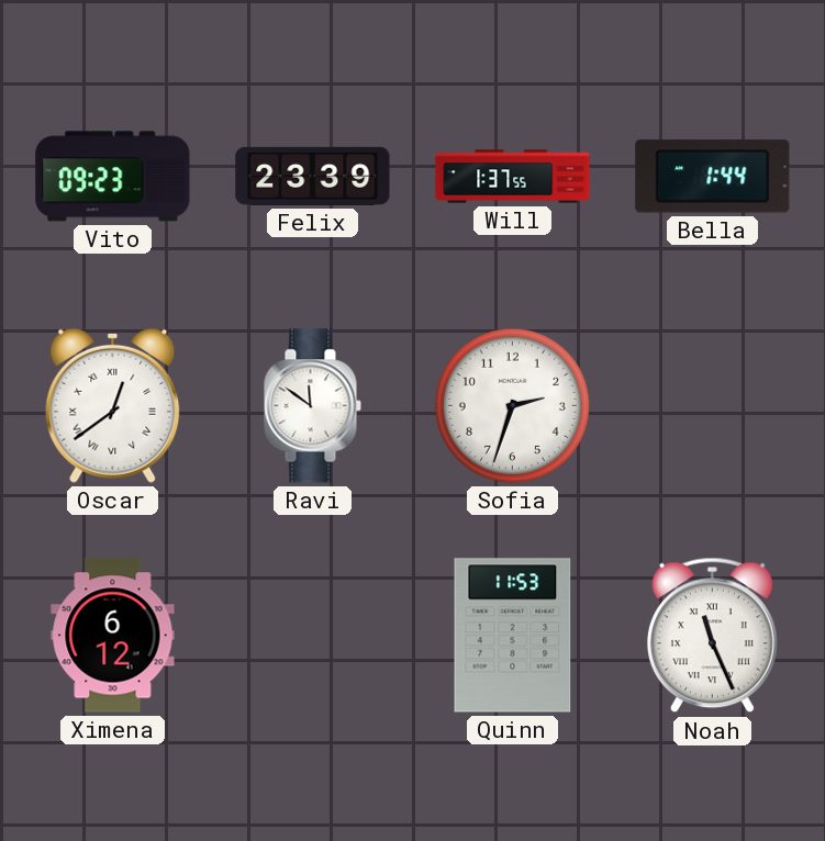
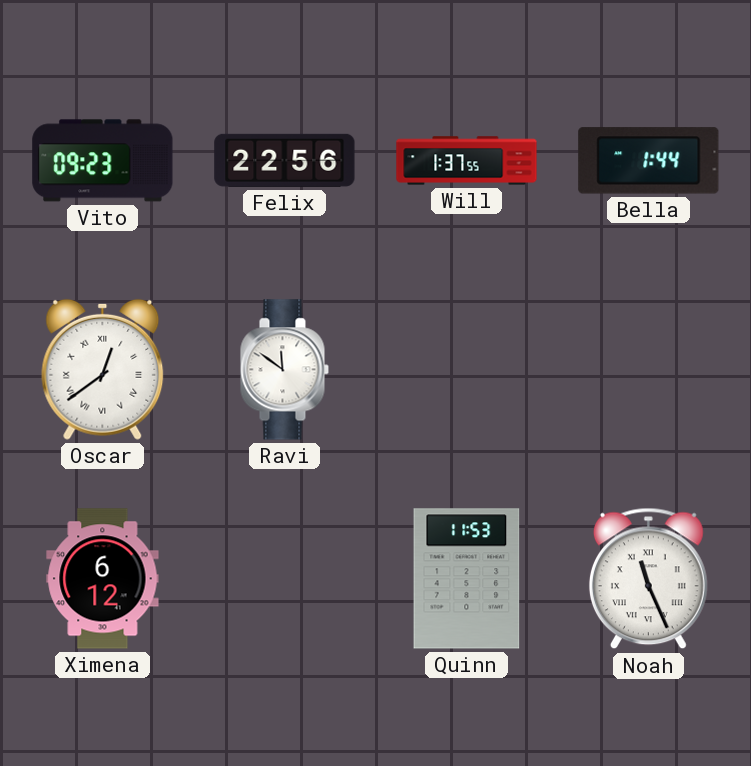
Felix: 23:39 -> 22:56 (285, 160)
Sofia: 2:33 -> none (512, 405)
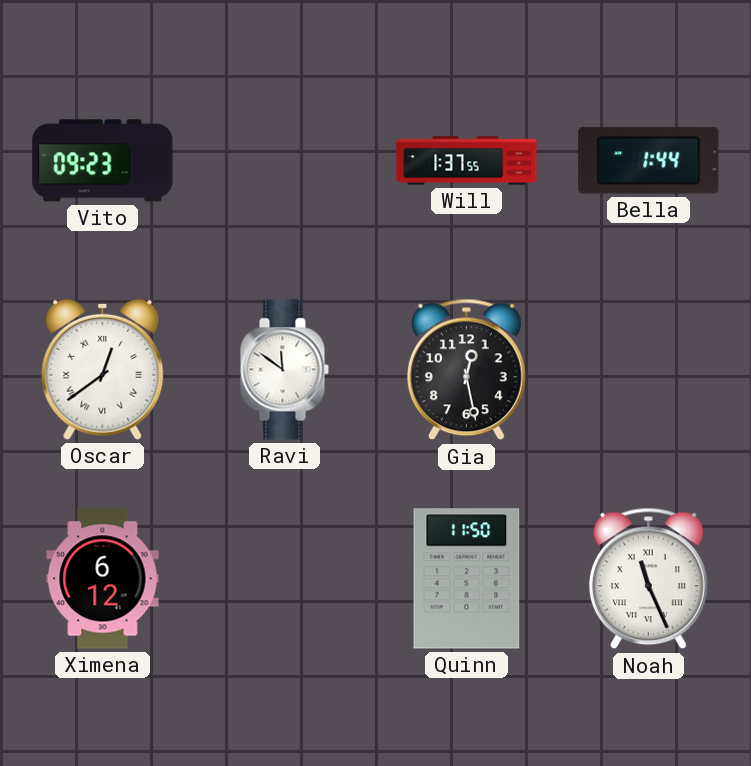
Felix: 22:56 -> none (285, 160)
Gia: none -> 12:28 (466, 370)
Quinn: 11:53 -> 11:50 (467, 579)
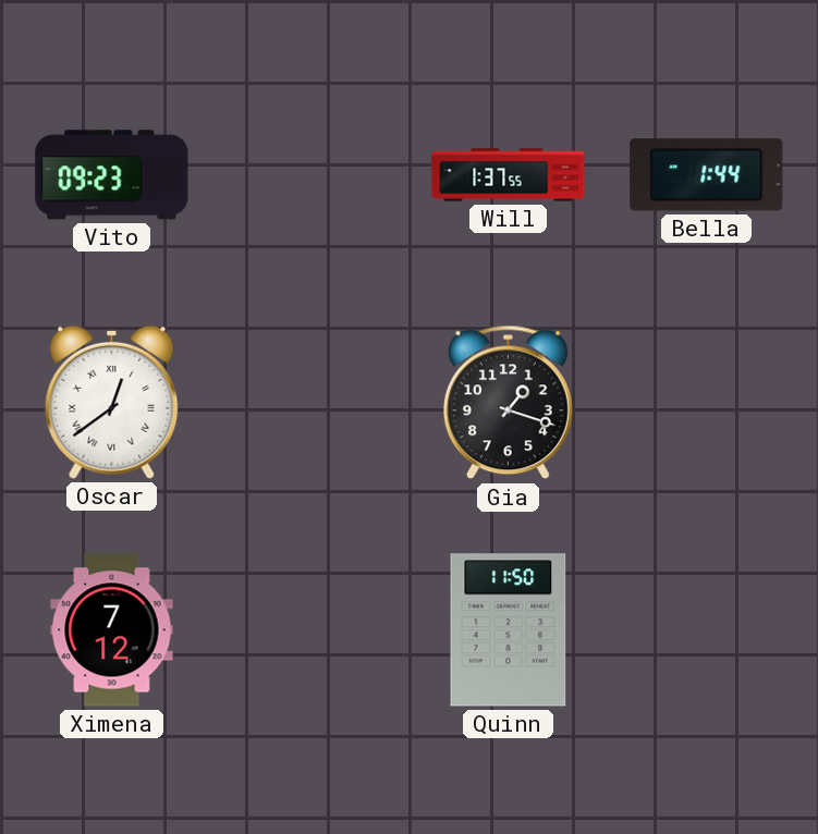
Ravi: 11:51 -> none (284, 370)
Gia: 12:28 -> 1:18 (508, 403)
Ximena: 6:12 -> 7:12 (112, 630)
Noah: 11:26 -> none (648, 579)
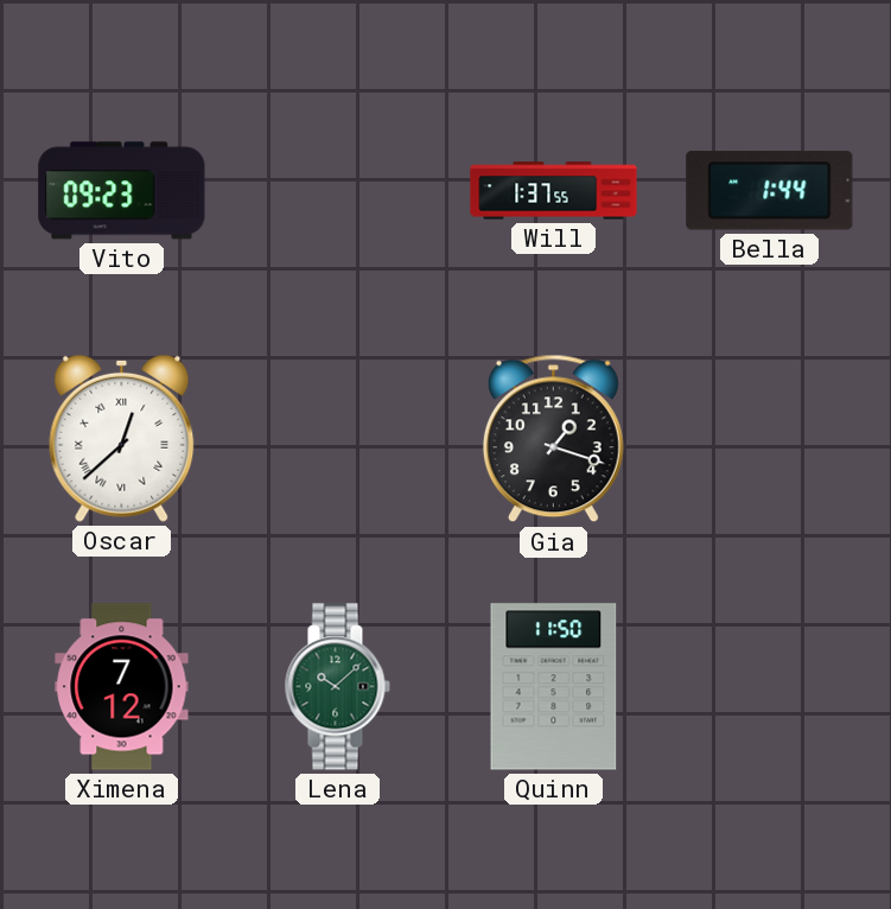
Oscar: 12:39 -> 12:38 (122, 438)
Lena: none -> 10:08 (337, 687)
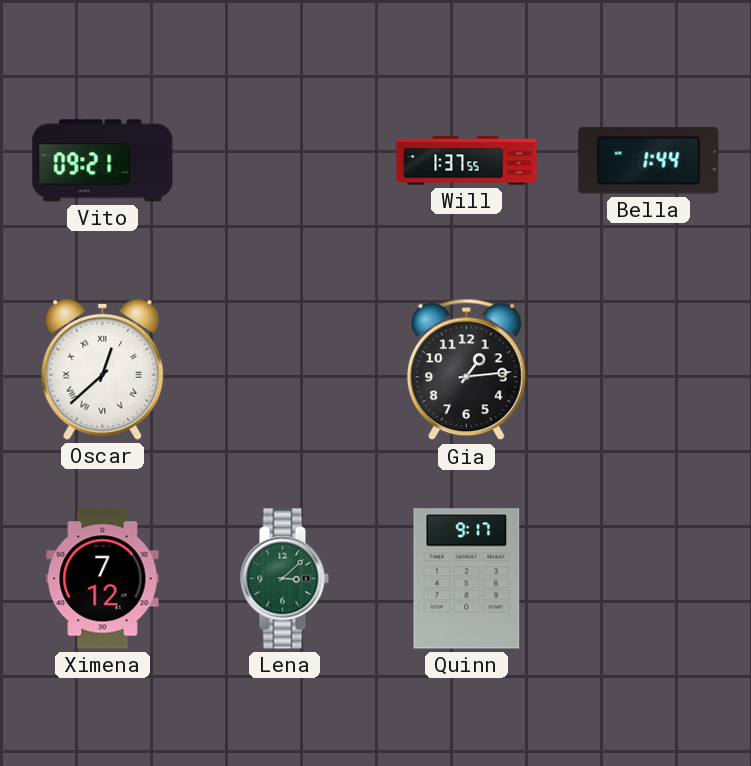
Vito: 09:23 -> 09:21 (103, 161)
Gia: 1:18 -> 1:14 (466, 370)
Lena: 10:08 -> 3:08 (284, 579)
Quinn: 11:50 -> 9:17 (467, 579)
